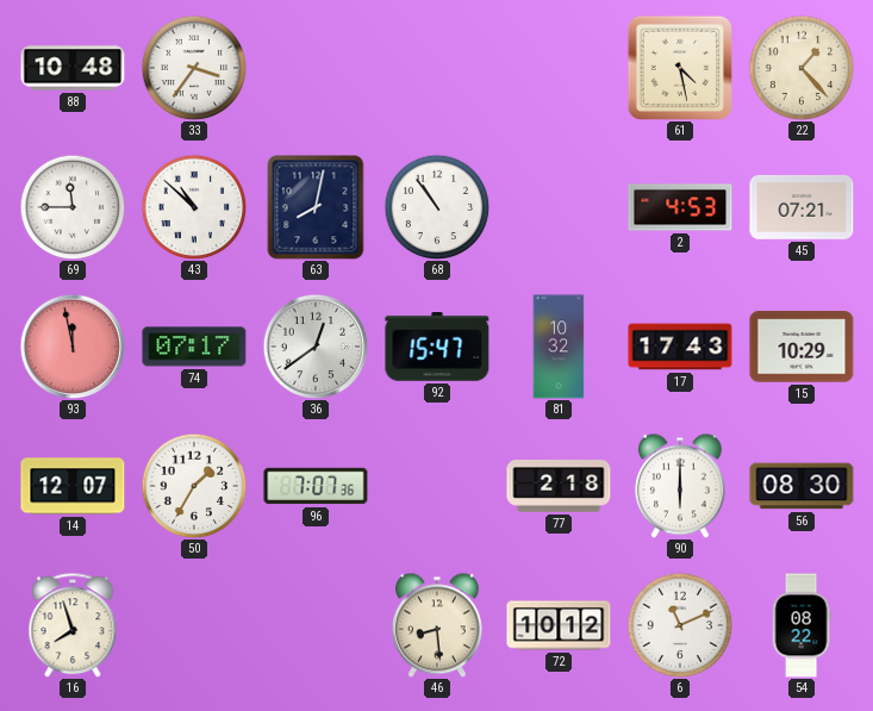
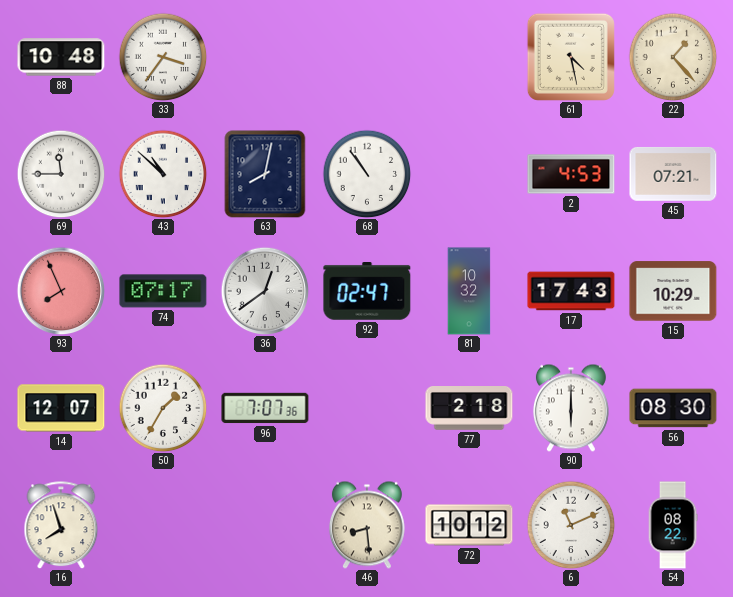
93: 11:58 -> 7:56 (61, 291)
92: 15:47 -> 02:47 (367, 292)
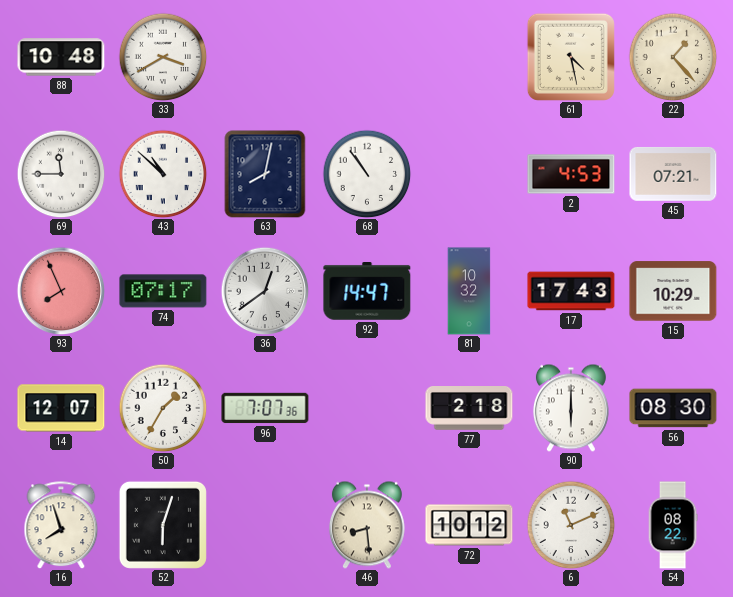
33: 3:36 -> 3:40 (163, 57)
92: 02:47 -> 14:47 (367, 292)
52: none -> 6:03 (163, 525)
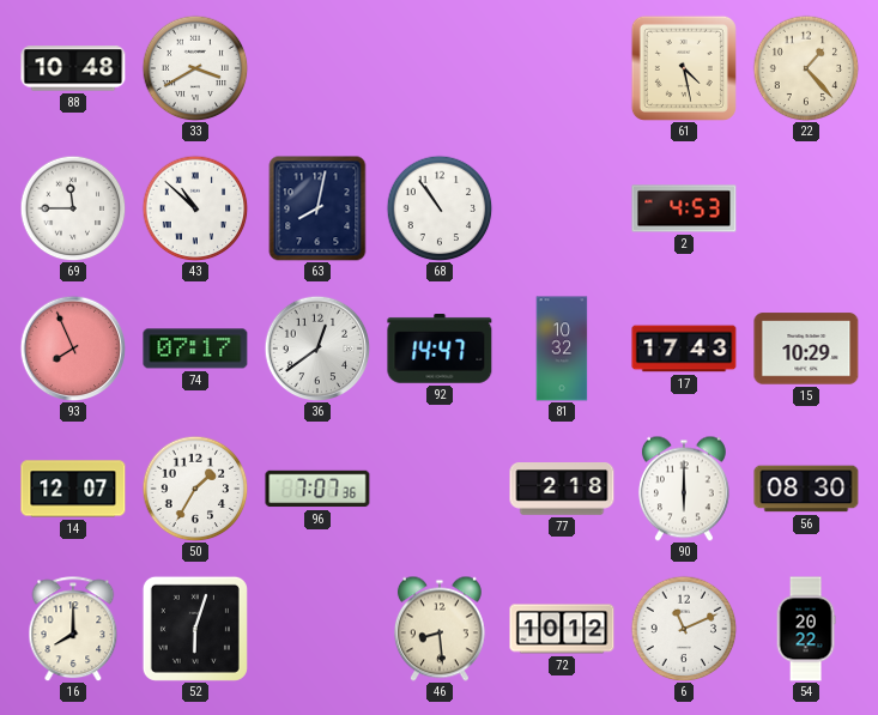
45: 07:21 -> none (673, 174)
16: 7:57 -> 8:00 (73, 629)
54: 08:22 -> 20:22 (806, 629)
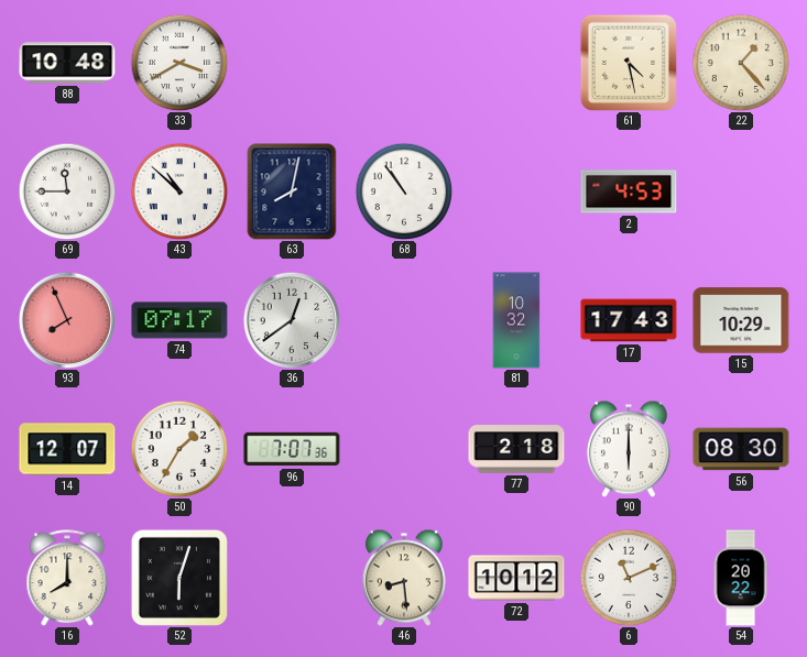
92: 14:47 -> none (440, 350)
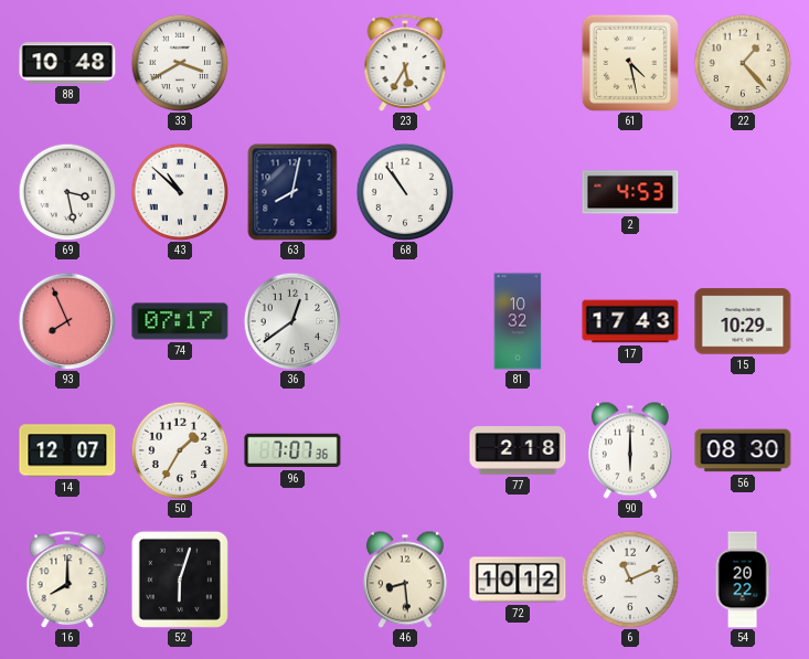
23: none -> 5:35 (405, 63)
69: 11:45 -> 3:28 (67, 192)
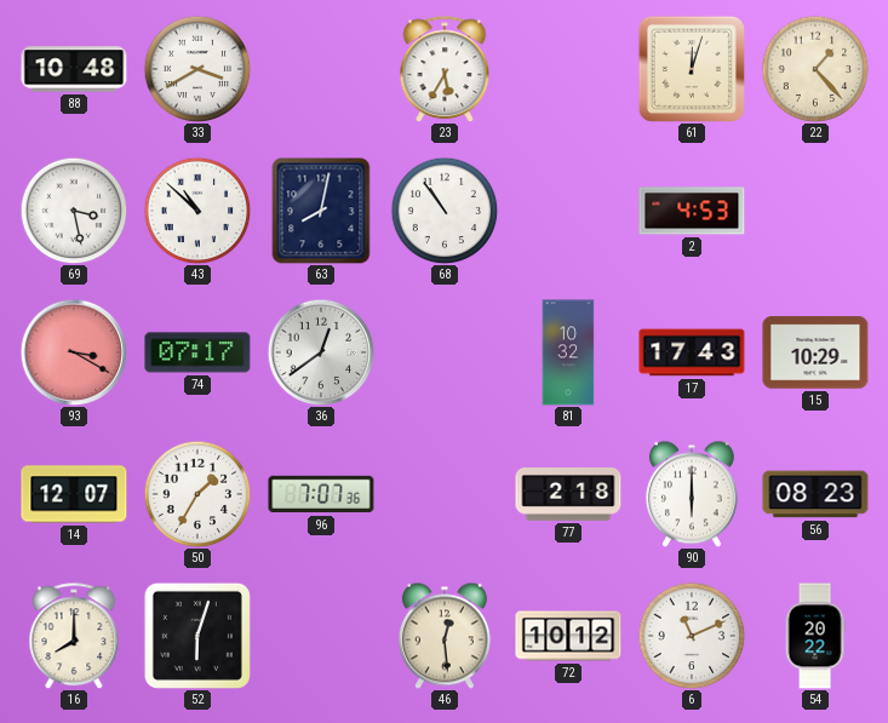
61: 4:28 -> 12:03 (692, 69)
93: 7:56 -> 3:20 (74, 352)
56: 08:30 -> 08:23 (815, 494)
46: 8:29 -> 12:29 (445, 636)
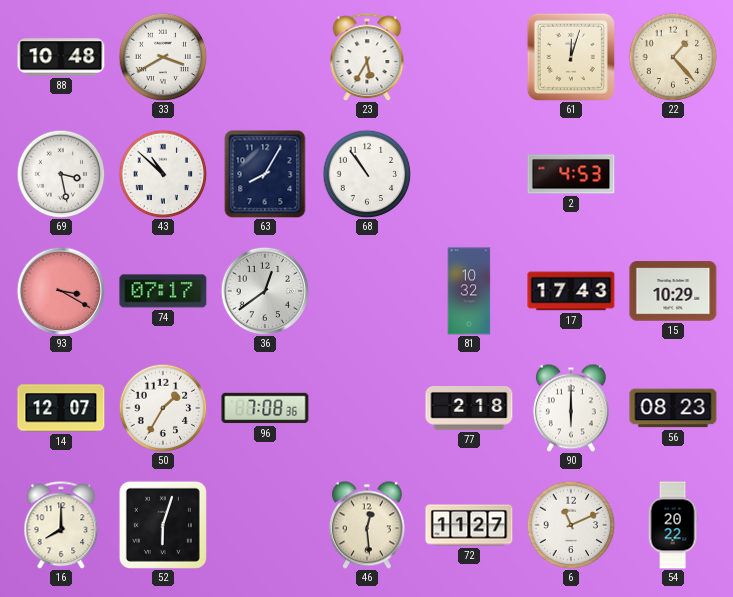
63: 8:02 -> 8:05 (265, 174)
96: 7:07 -> 7:08 (265, 408)
72: 10:12 -> 11:27 (469, 525)
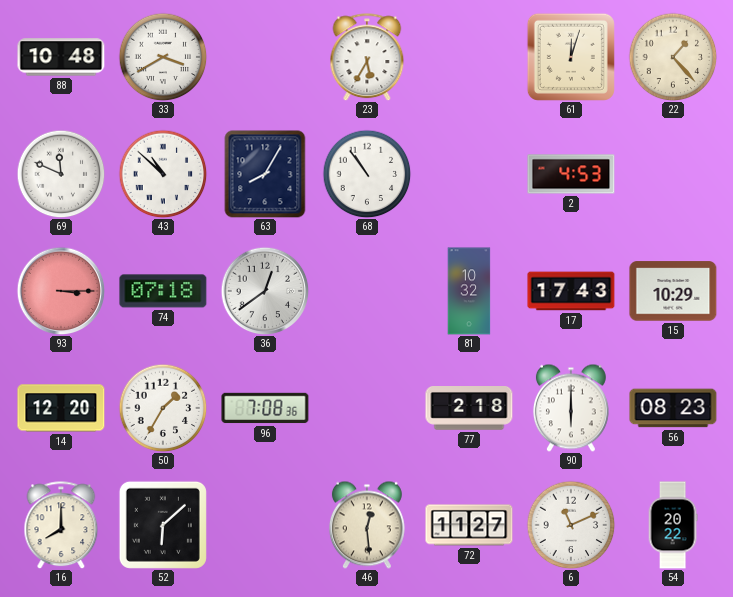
69: 3:28 -> 11:49 (61, 174)
93: 3:20 -> 3:15 (61, 291)
74: 07:17 -> 07:18 (163, 291)
14: 12:07 -> 12:20 (61, 408)
52: 6:03 -> 6:08 (163, 525)
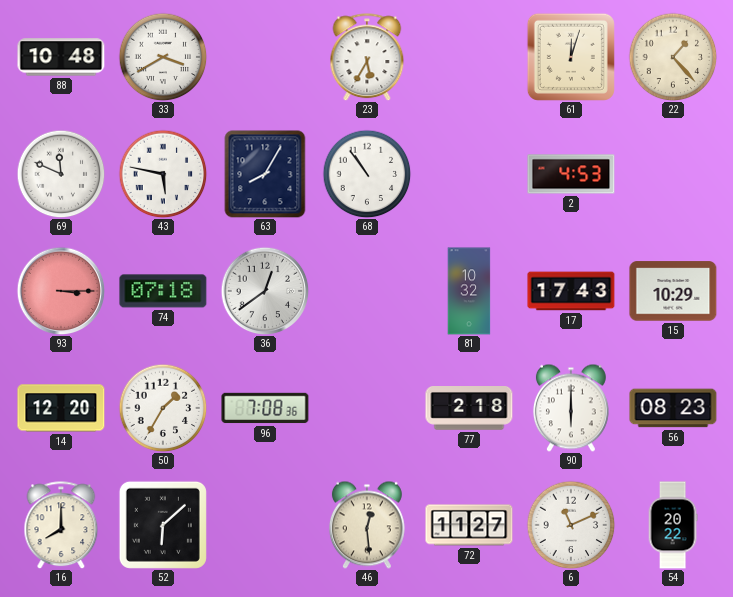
43: 10:52 -> 5:47 (163, 174)
